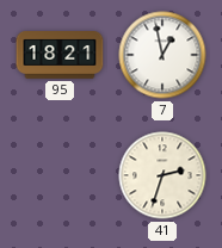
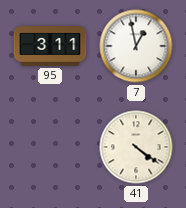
95: 18:21 -> 3:11 (50, 47)
41: 2:33 -> 4:21 (136, 147)
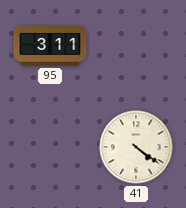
7: 12:58 -> none (136, 46)
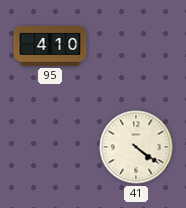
95: 3:11 -> 4:10 (50, 47)
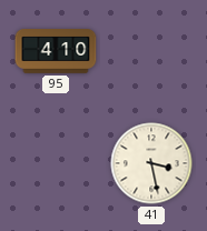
41: 4:21 -> 3:28 (151, 163)
